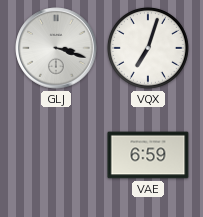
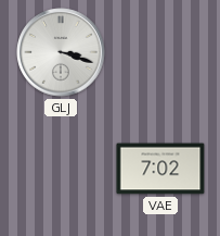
VQX: 7:03 -> none (148, 48)
VAE: 6:59 -> 7:02 (160, 169)
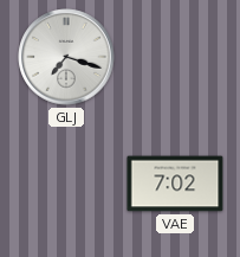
GLJ: 3:18 -> 7:18 (66, 57)
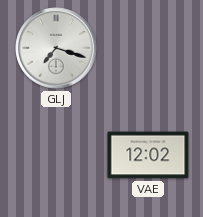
VAE: 7:02 -> 12:02 (148, 155)
